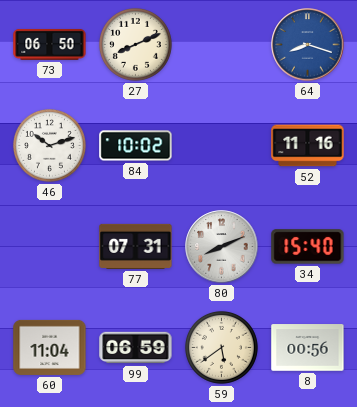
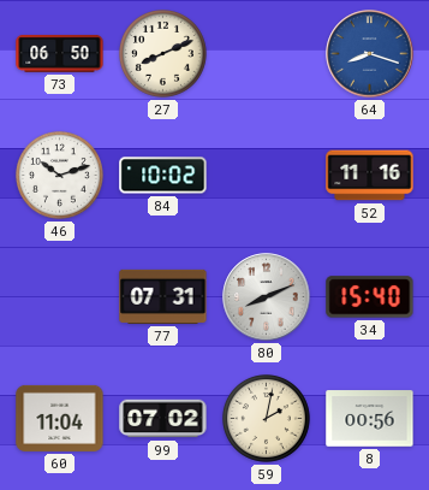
99: 06:59 -> 07:02 (163, 419)
59: 5:39 -> 2:02 (266, 418)
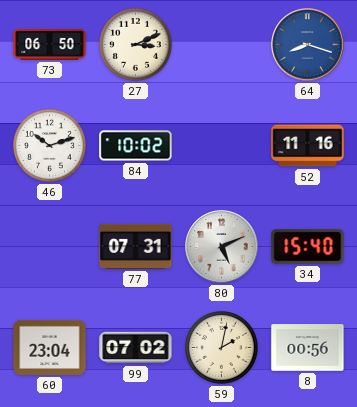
27: 8:11 -> 3:11 (135, 44)
80: 8:11 -> 5:11 (222, 247)
60: 11:04 -> 23:04 (50, 347)
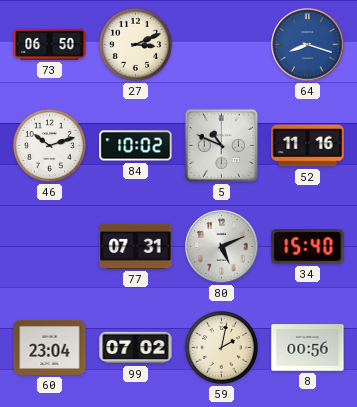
5: none -> 10:49 (221, 145)
